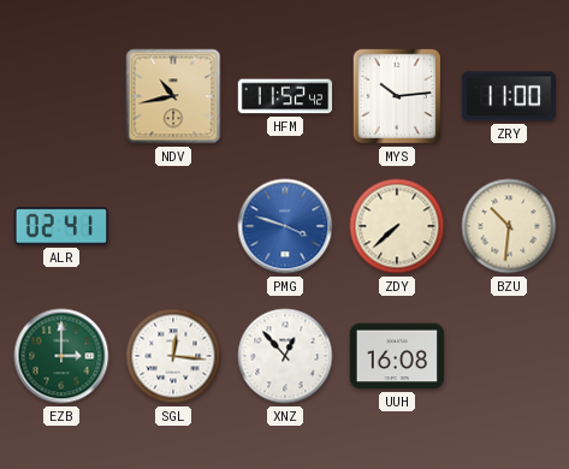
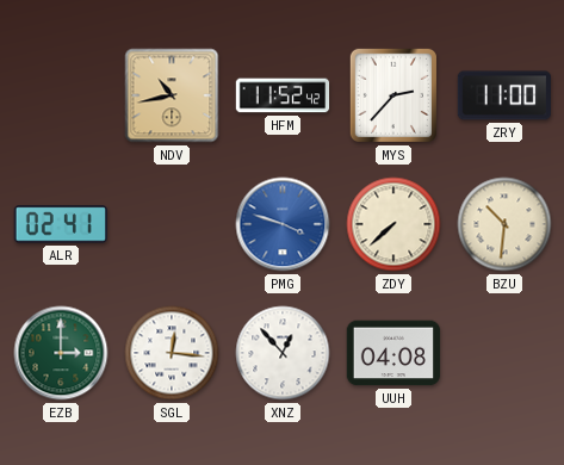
MYS: 10:14 -> 2:37 (393, 95)
UUH: 16:08 -> 04:08 (393, 353)
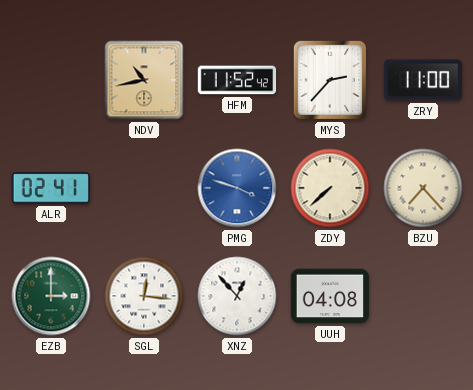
BZU: 10:31 -> 7:23 (423, 188)
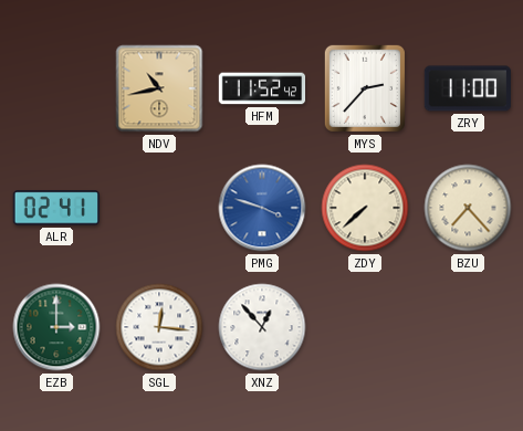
UUH: 04:08 -> none (330, 296)
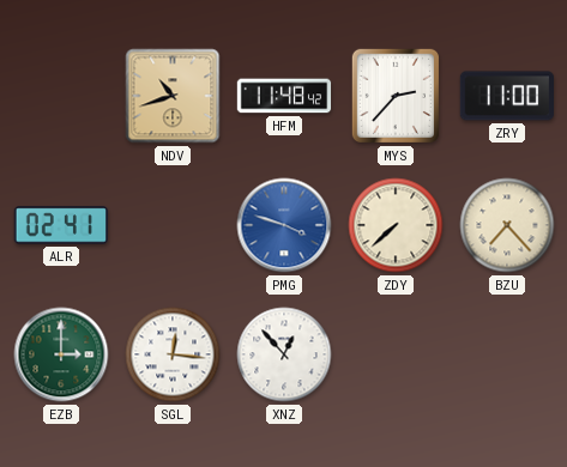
NDV: 10:43 -> 10:42 (173, 96)
HFM: 11:52 -> 11:48 (284, 96)
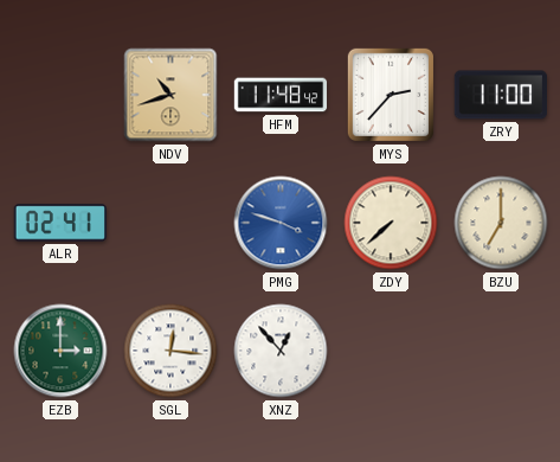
BZU: 7:23 -> 7:00 (501, 223)
